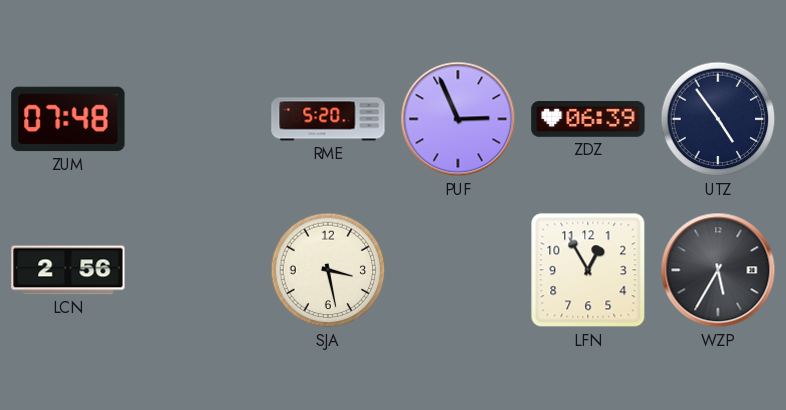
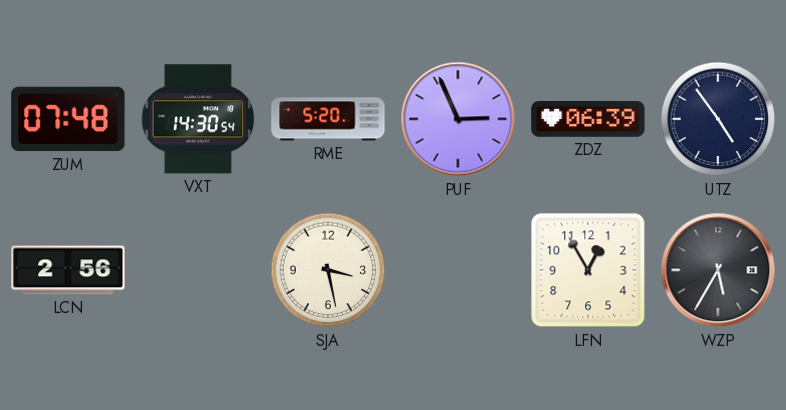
VXT: none -> 14:30 (198, 119)
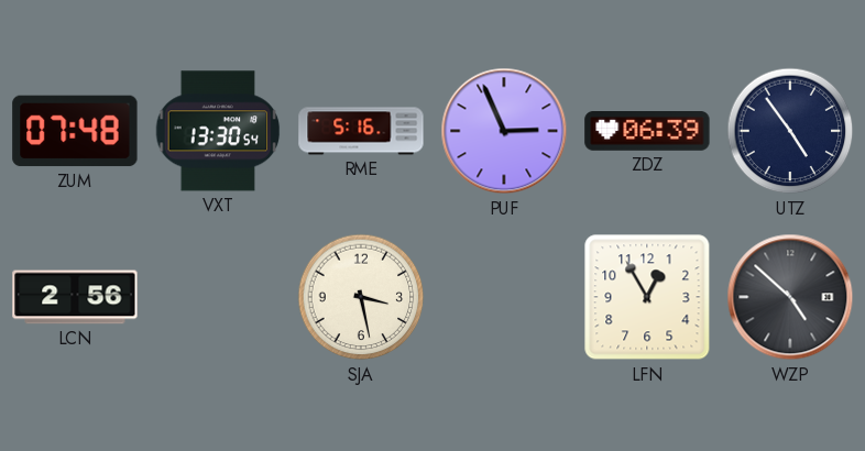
VXT: 14:30 -> 13:30 (218, 131)
RME: 5:20 -> 5:16 (361, 131)
WZP: 5:35 -> 4:52 (790, 297)
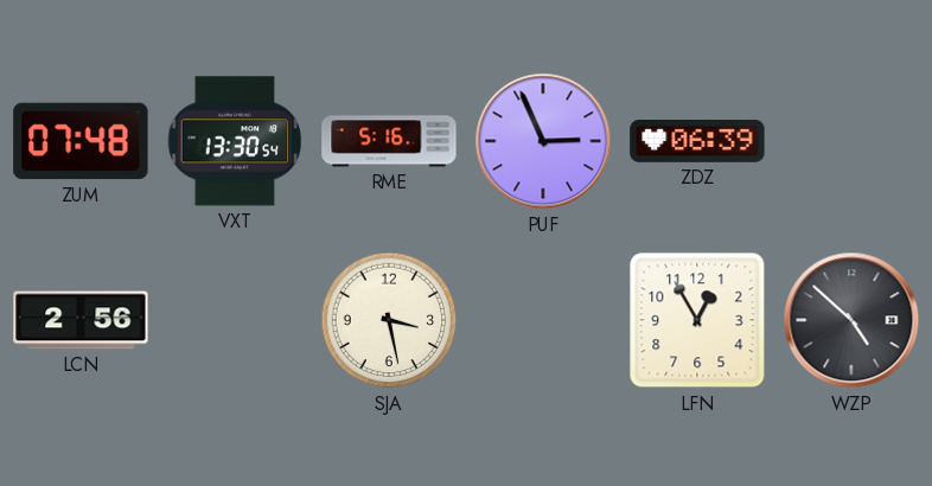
UTZ: 4:54 -> none (790, 131)
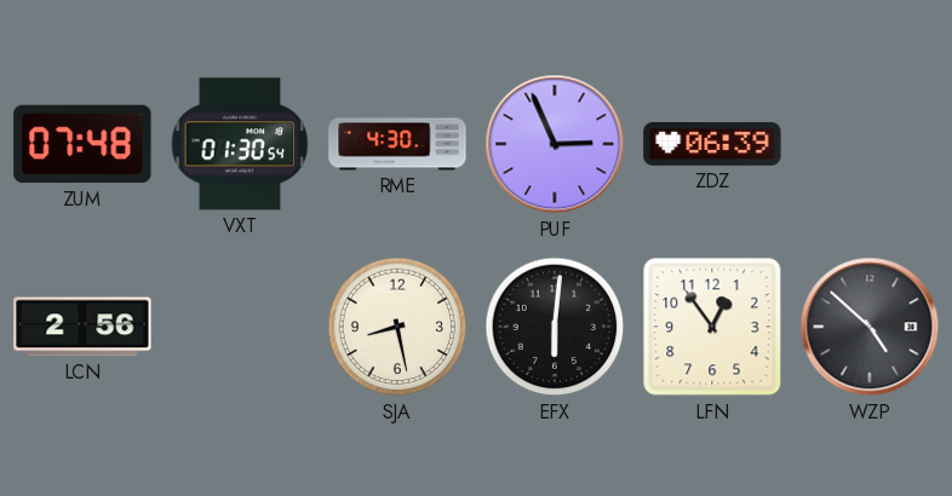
VXT: 13:30 -> 01:30 (240, 144)
RME: 5:16 -> 4:30 (397, 144)
SJA: 3:28 -> 8:28 (397, 327)
EFX: none -> 6:01 (555, 327)
LFN: 12:55 -> 12:54 (712, 327)
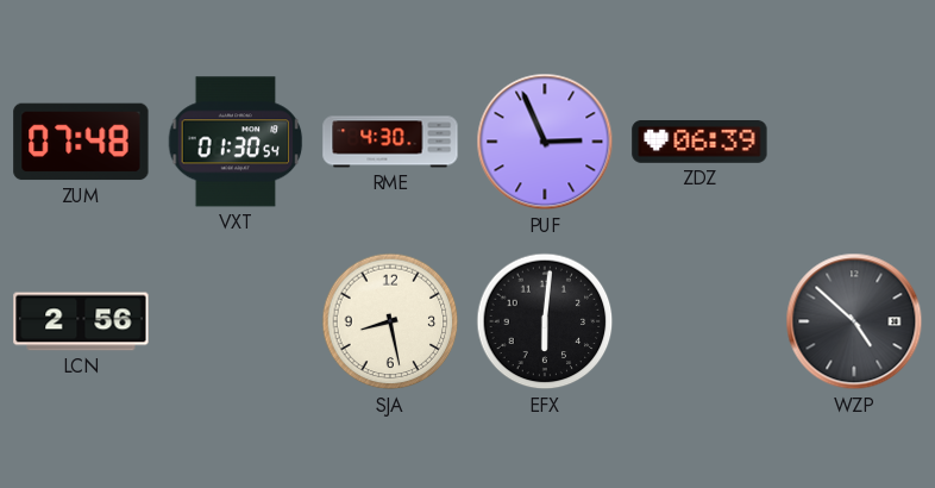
LFN: 12:54 -> none (712, 327)
